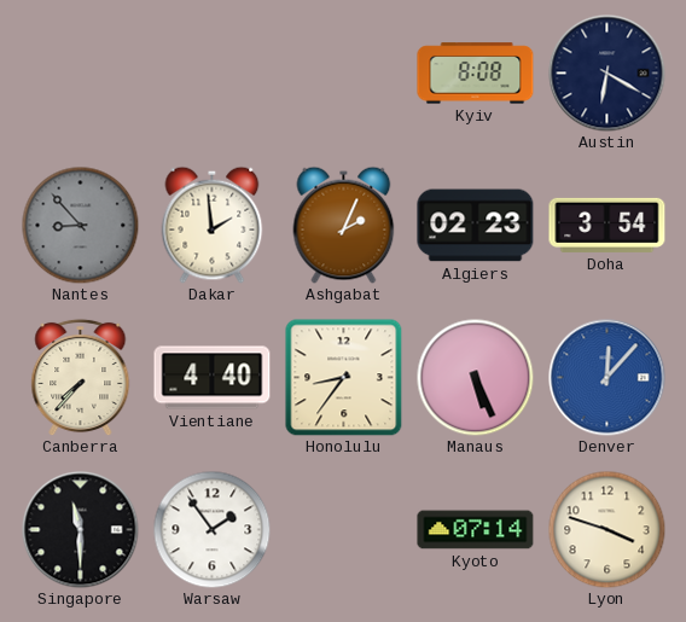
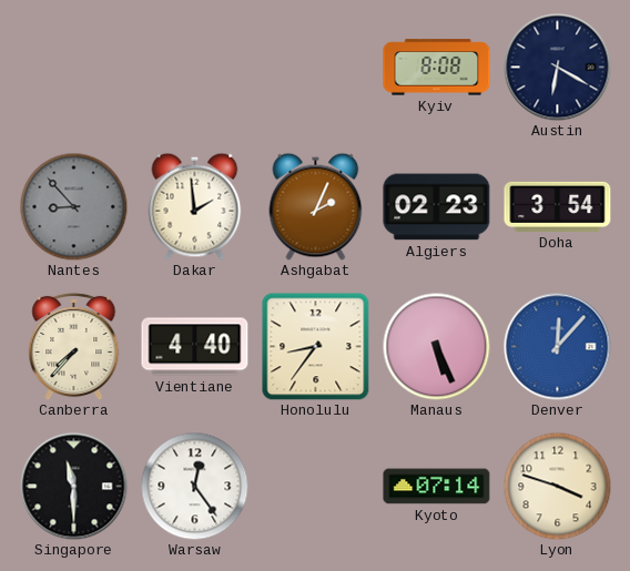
Warsaw: 1:54 -> 12:24 (194, 486)
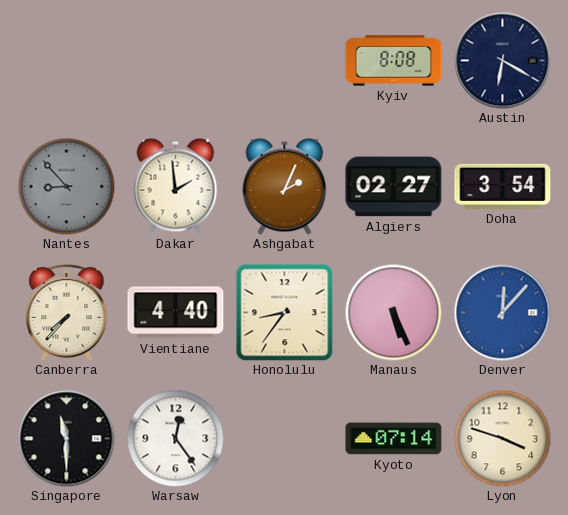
Algiers: 02:23 -> 02:27 (394, 187)
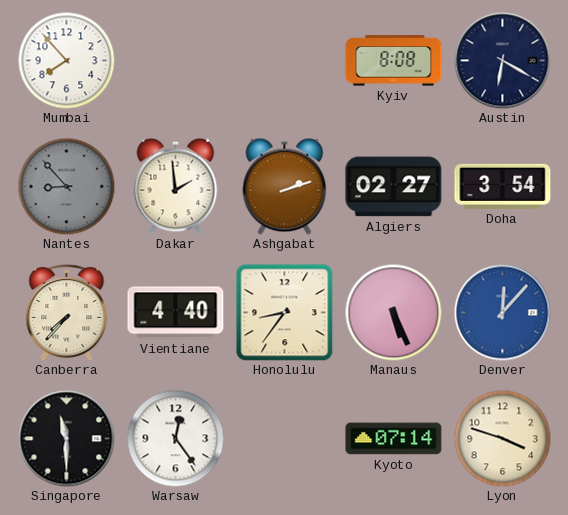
Mumbai: none -> 7:53 (66, 60)
Ashgabat: 2:04 -> 2:12 (285, 186)
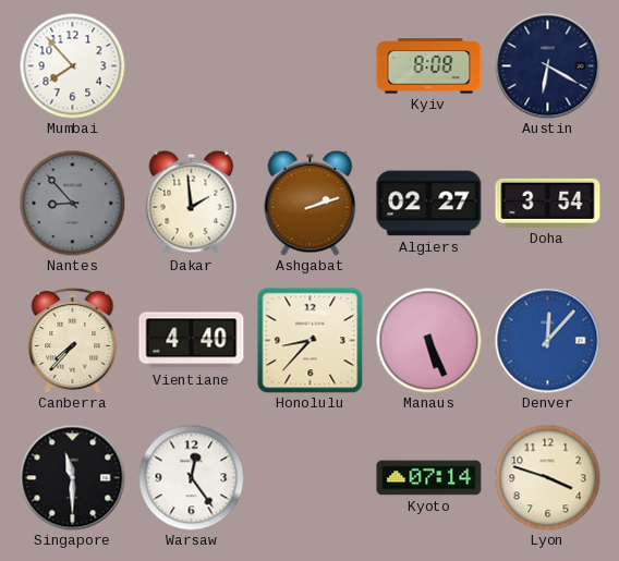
Honolulu: 8:36 -> 8:37 (311, 341)
